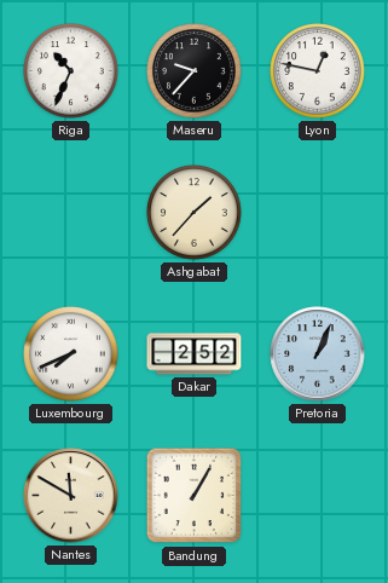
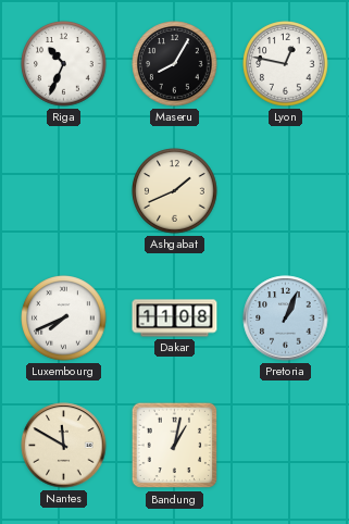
Maseru: 9:37 -> 8:05 (175, 64)
Ashgabat: 1:37 -> 1:41 (175, 191)
Dakar: 2:52 -> 11:08 (175, 319)
Bandung: 1:05 -> 1:02 (175, 446)
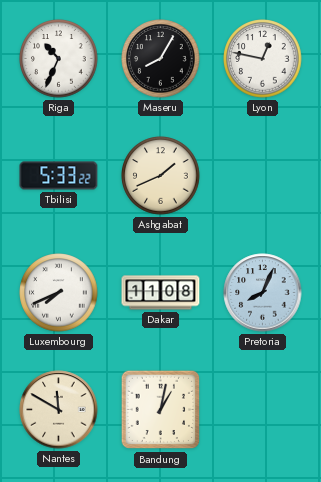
Tbilisi: none -> 5:33 (59, 176)
Pretoria: 1:04 -> 8:04 (263, 293)
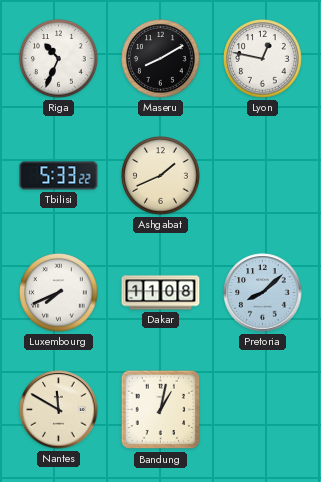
Maseru: 8:05 -> 8:10 (161, 59)
Pretoria: 8:04 -> 8:08 (263, 293)
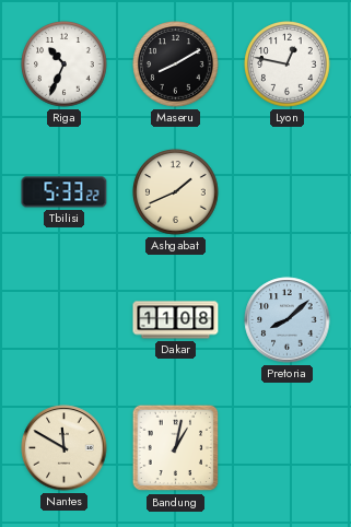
Luxembourg: 7:41 -> none (59, 293)
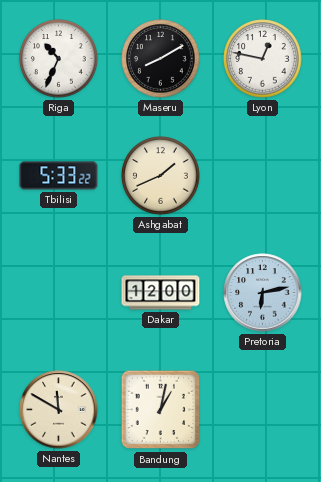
Dakar: 11:08 -> 12:00 (161, 293)
Pretoria: 8:08 -> 6:13 (263, 293)
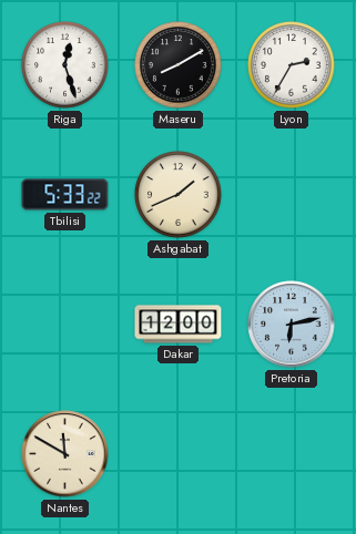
Riga: 10:34 -> 12:27 (65, 65)
Lyon: 12:47 -> 2:35 (292, 65)
Bandung: 1:02 -> none (161, 410)
